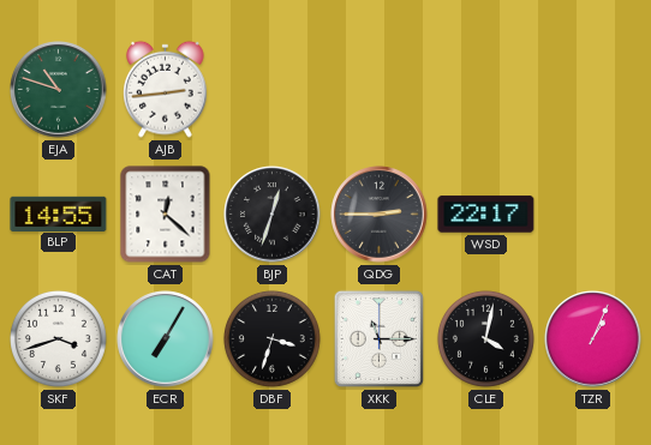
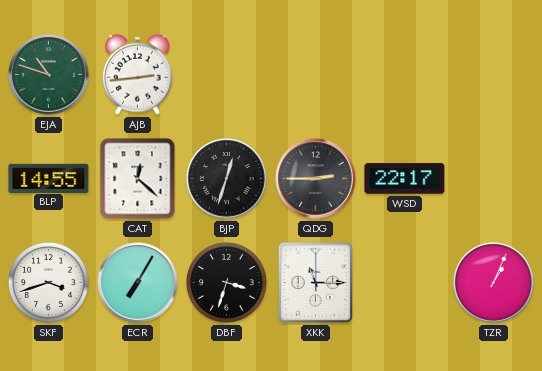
CLE: 4:02 -> none (485, 338)
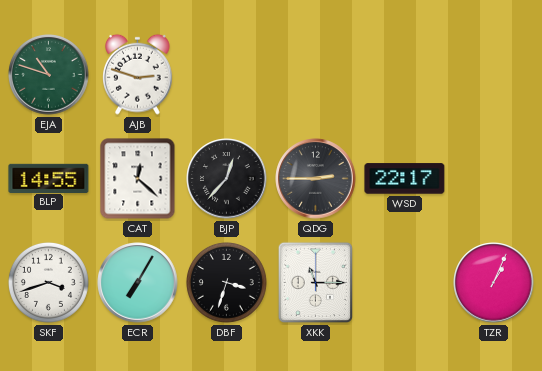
AJB: 2:44 -> 2:48 (138, 74)
BJP: 12:33 -> 12:37 (227, 179)
